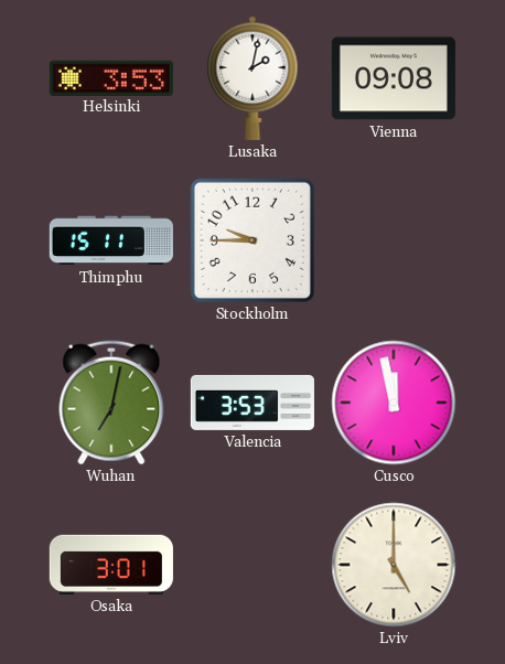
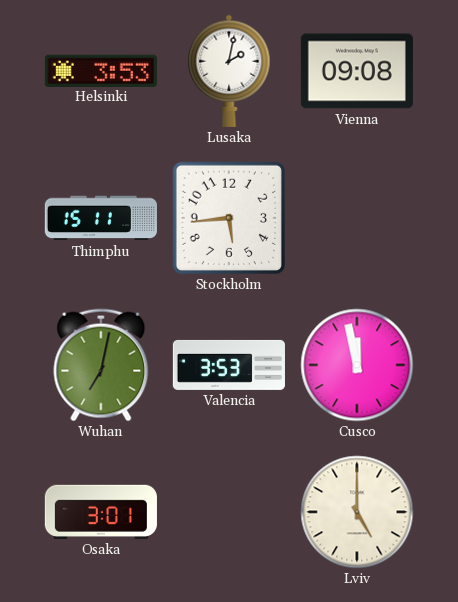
Stockholm: 9:45 -> 5:44 (229, 218)
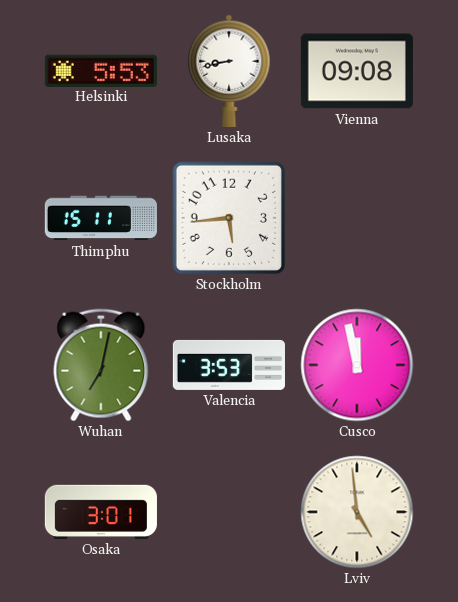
Helsinki: 3:53 -> 5:53 (101, 70)
Lusaka: 2:02 -> 8:43 (229, 71)
Lviv: 5:00 -> 4:59 (357, 512)
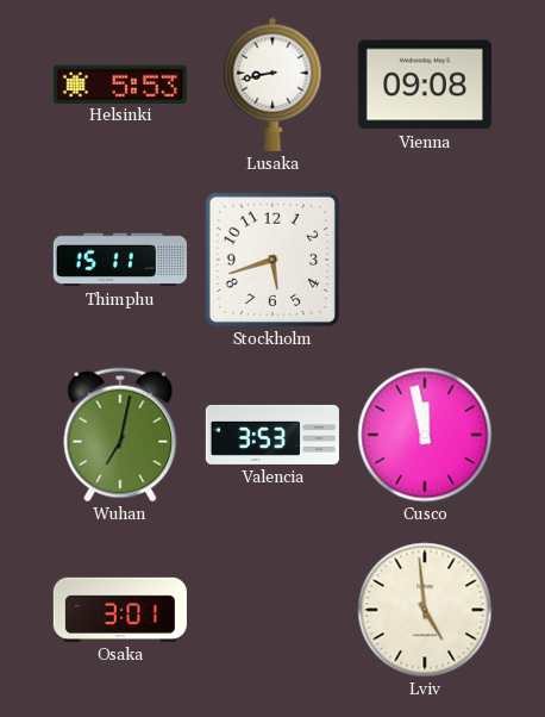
Stockholm: 5:44 -> 5:42 (272, 260)
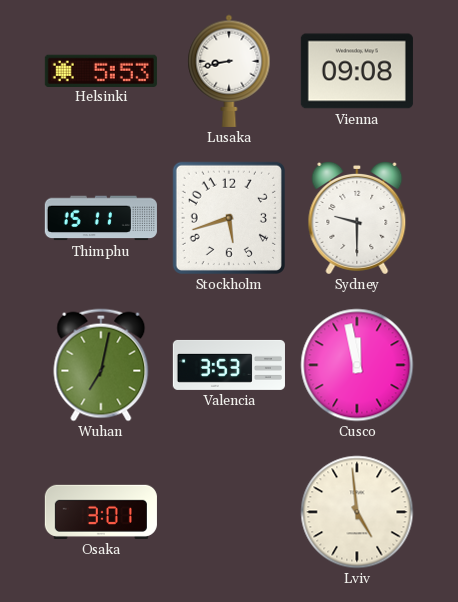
Sydney: none -> 9:30 (357, 218)
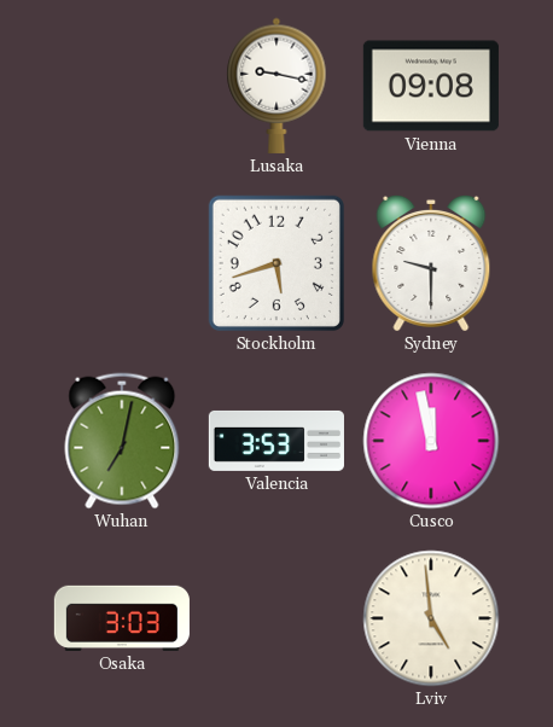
Helsinki: 5:53 -> none (101, 70)
Lusaka: 8:43 -> 9:17 (276, 86)
Thimphu: 15:11 -> none (101, 218)
Osaka: 3:01 -> 3:03 (122, 618)
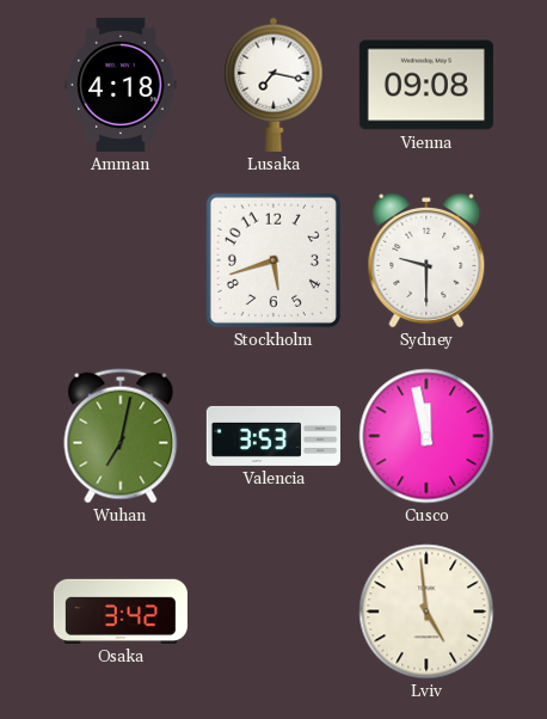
Amman: none -> 4:18 (121, 85)
Lusaka: 9:17 -> 7:17 (273, 85)
Osaka: 3:03 -> 3:42 (121, 612)
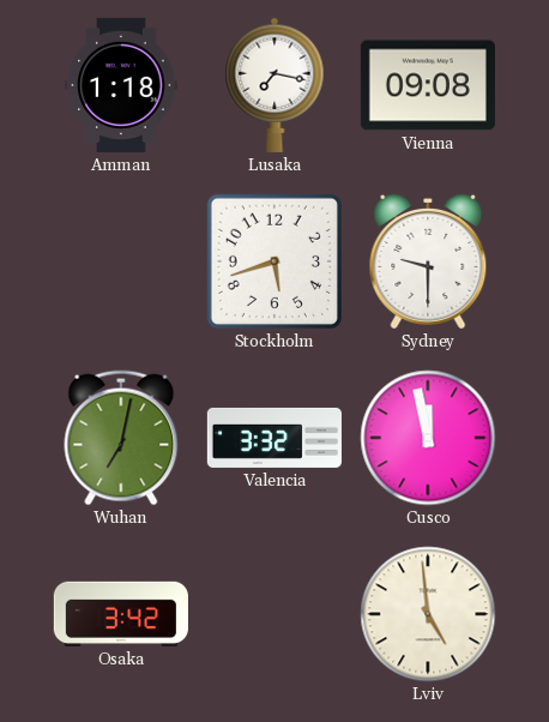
Amman: 4:18 -> 1:18 (121, 85)
Valencia: 3:53 -> 3:32 (274, 438)
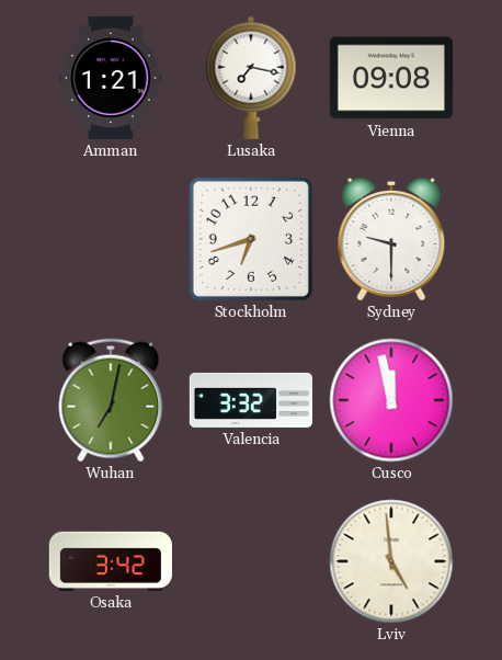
Amman: 1:18 -> 1:21 (111, 78)
Stockholm: 5:42 -> 6:42 (251, 239)
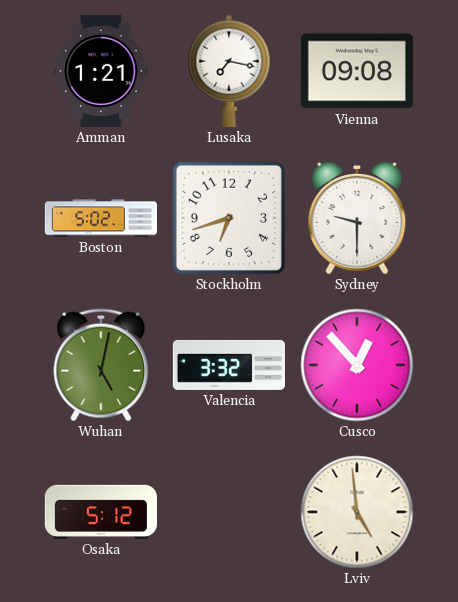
Boston: none -> 5:02 (101, 218)
Wuhan: 7:02 -> 5:02 (101, 365)
Cusco: 11:58 -> 12:53 (357, 365)
Osaka: 3:42 -> 5:12 (101, 512)
